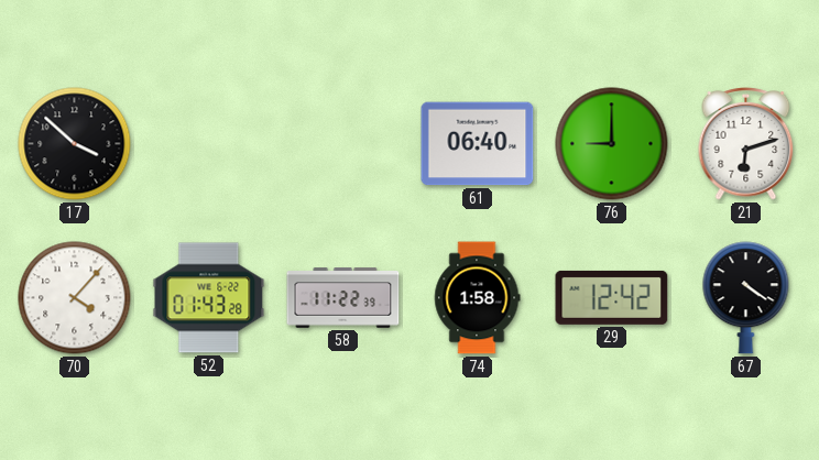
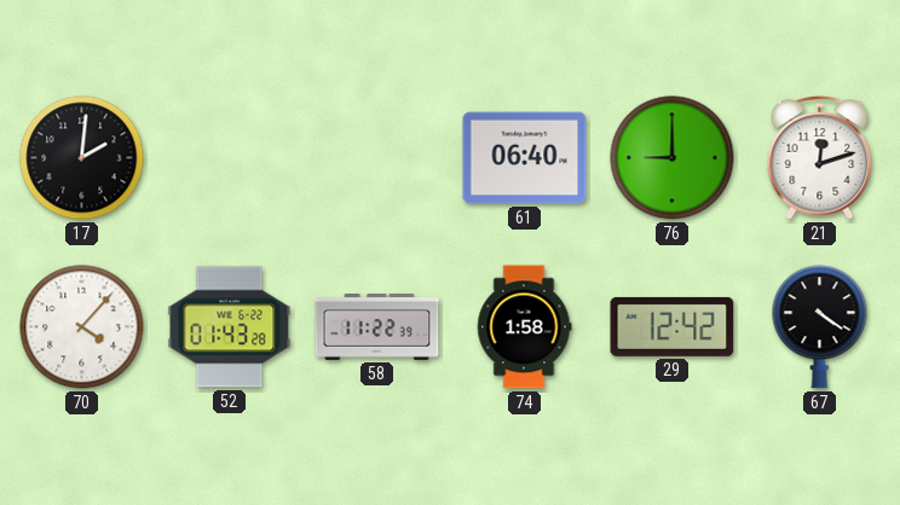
17: 3:52 -> 2:01 (82, 158)
21: 6:12 -> 12:12 (820, 158)
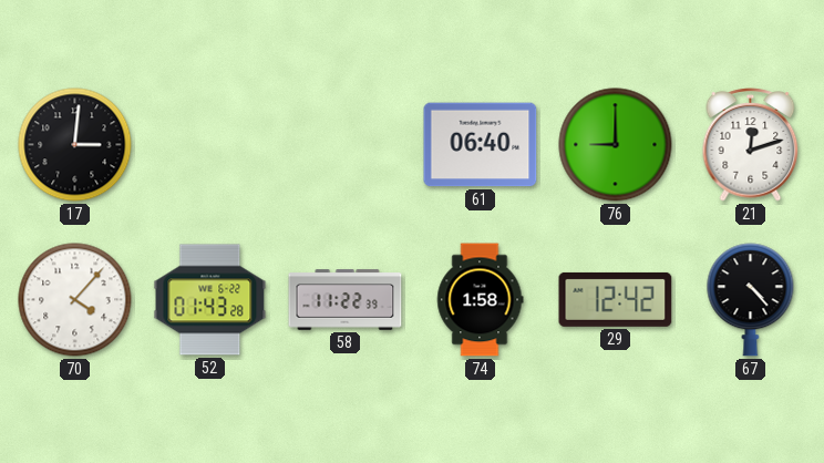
17: 2:01 -> 3:01 (75, 145)
67: 4:21 -> 4:23 (751, 300)
